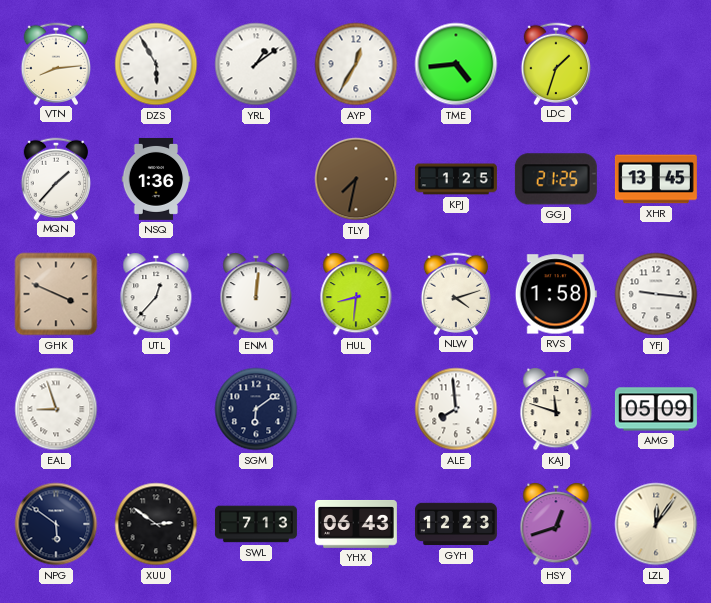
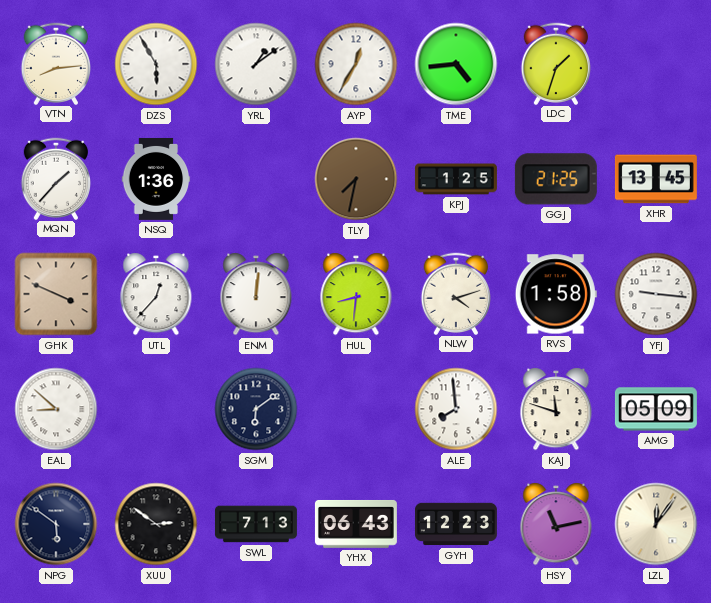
EAL: 8:57 -> 8:52 (56, 409)
HSY: 12:42 -> 11:13 (556, 524)
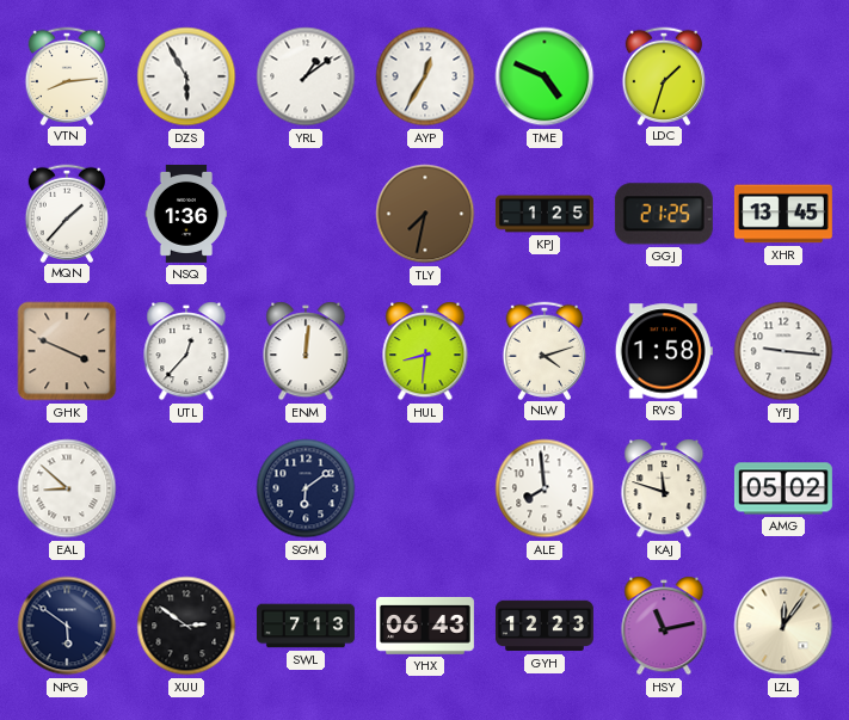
TME: 4:44 -> 4:49 (545, 76)
AMG: 05:09 -> 05:02 (783, 488)
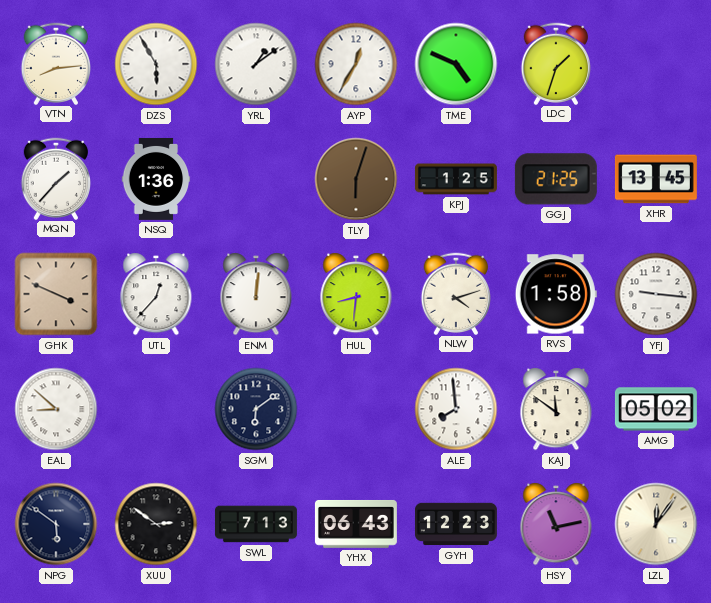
TLY: 7:32 -> 6:03 (356, 179)
KAJ: 11:48 -> 11:51 (556, 409)
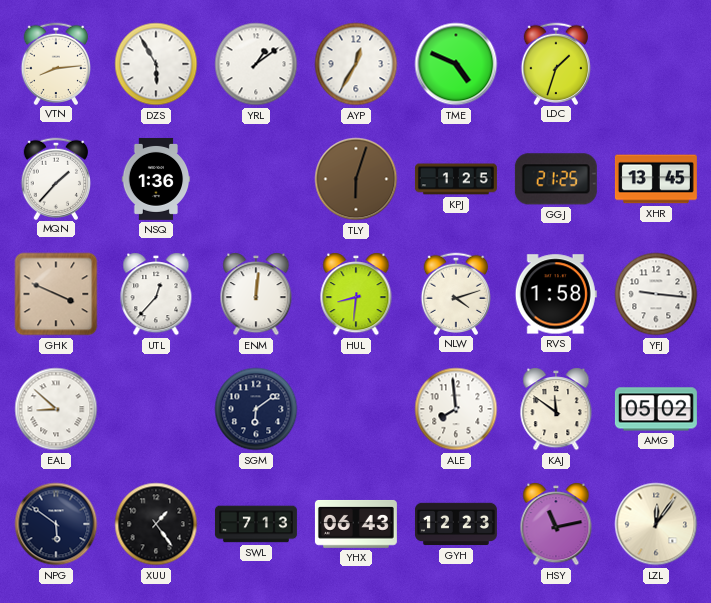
XUU: 2:51 -> 1:24 (156, 524)
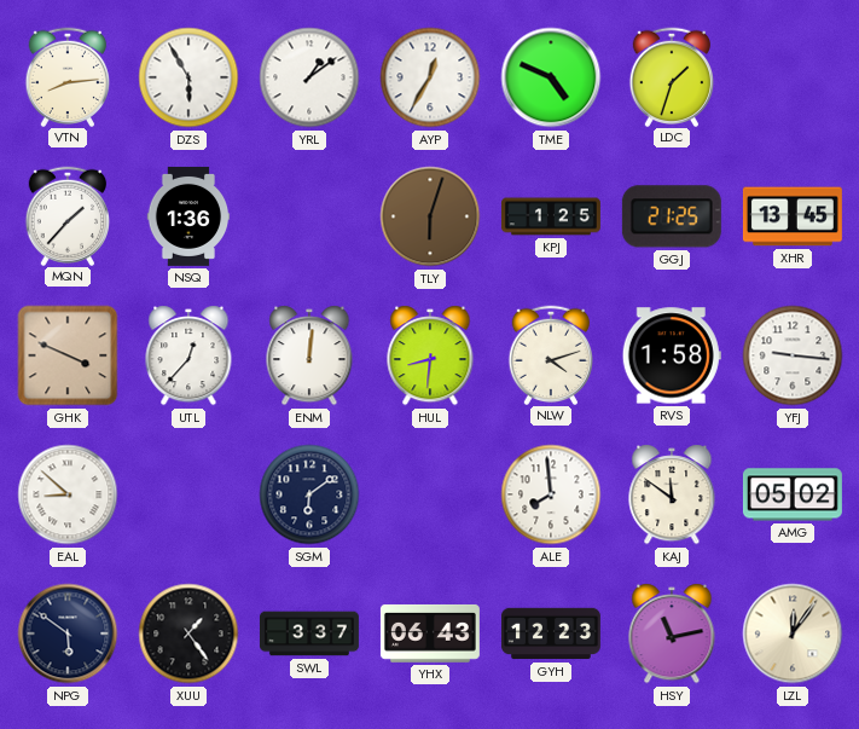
SWL: 7:13 -> 3:37 (309, 633)
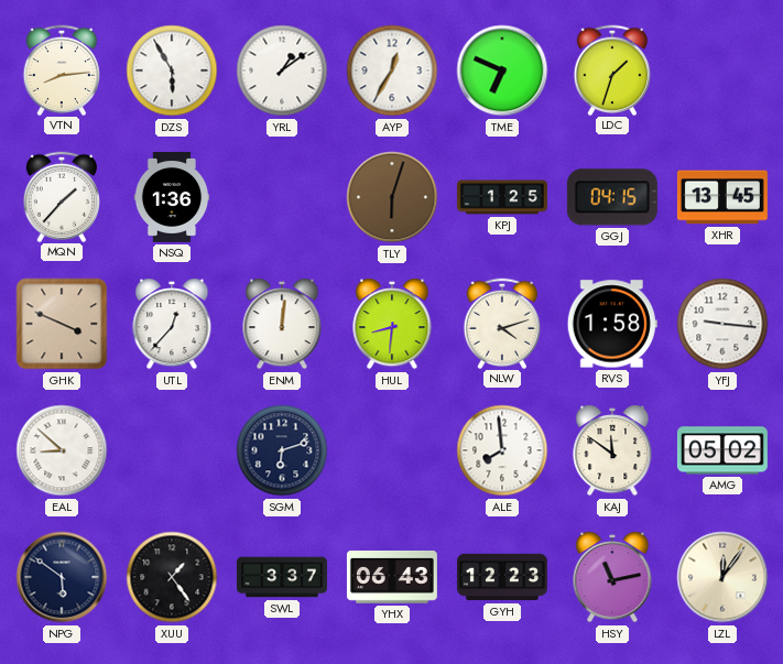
TME: 4:49 -> 6:49 (502, 70)
GGJ: 21:25 -> 04:15 (612, 197)
SGM: 6:09 -> 6:12 (282, 450)
